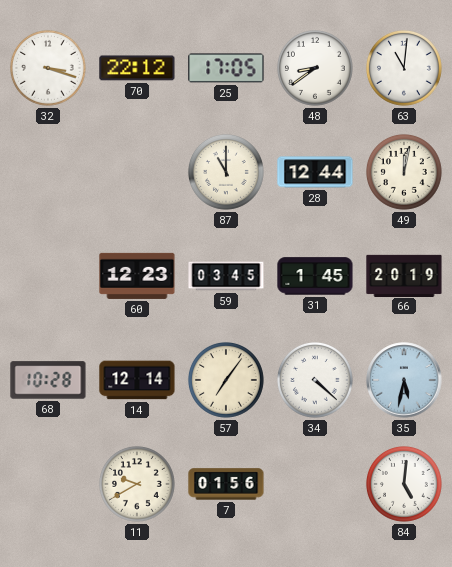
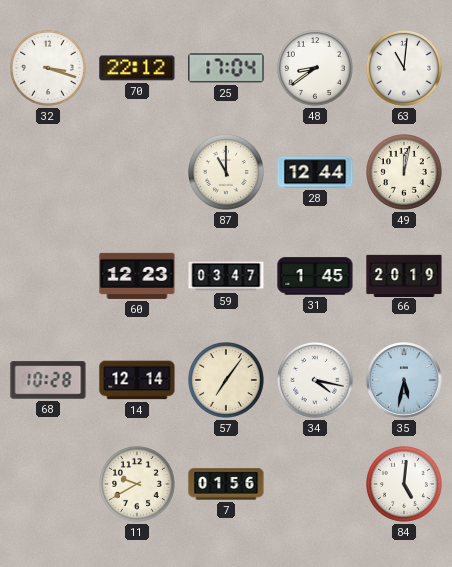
25: 17:05 -> 17:04 (226, 68)
59: 03:45 -> 03:47 (226, 276)
34: 4:22 -> 4:17 (315, 380)
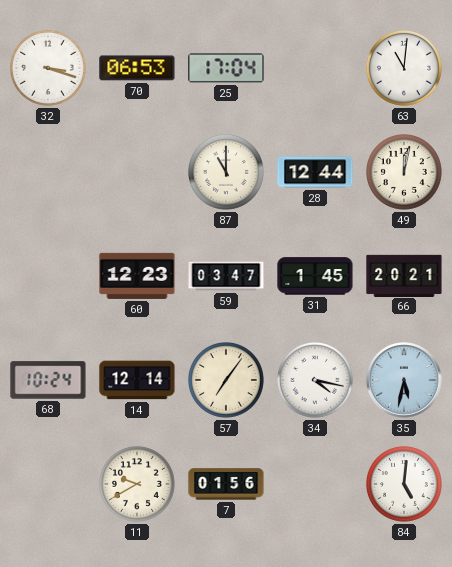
70: 22:12 -> 06:53 (137, 68)
48: 8:39 -> none (315, 68)
66: 20:19 -> 20:21 (404, 275)
68: 10:28 -> 10:24 (48, 380)
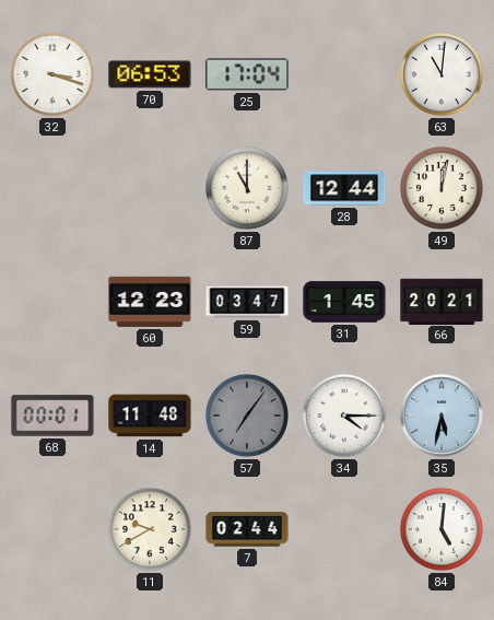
68: 10:24 -> 00:01 (52, 416)
14: 12:14 -> 11:48 (150, 416)
57 dial: cream -> grey (247, 416)
34: 4:17 -> 4:15 (344, 416)
7: 01:56 -> 02:44 (247, 529)
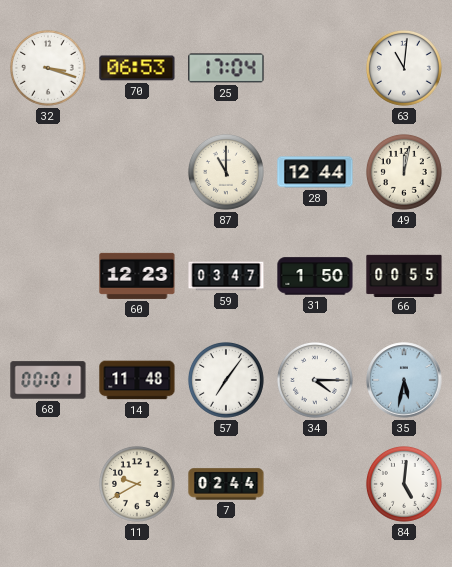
31: 1:45 -> 1:50 (315, 276)
66: 20:21 -> 00:55 (404, 275)
57 dial: grey -> white (226, 380)
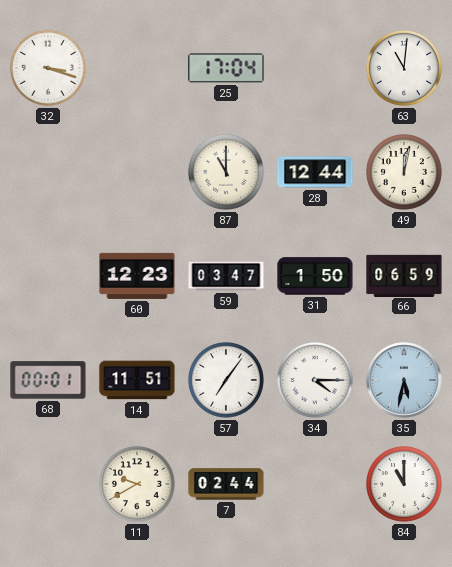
70: 06:53 -> none (137, 68)
66: 00:55 -> 06:59 (404, 275)
14: 11:48 -> 11:51 (137, 380)
84: 5:01 -> 11:00 (404, 484)
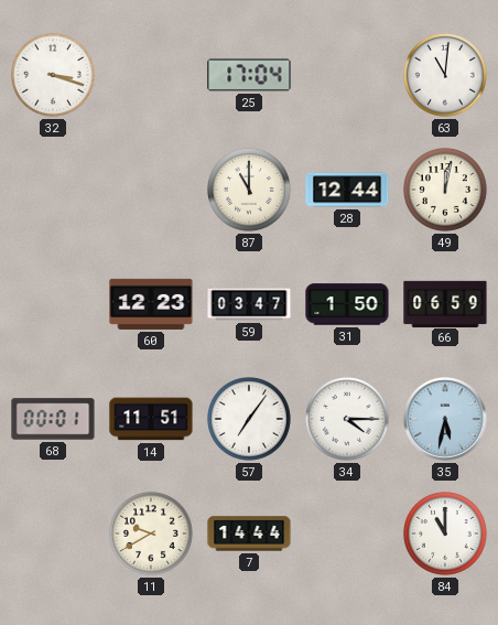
7: 02:44 -> 14:44 (249, 534)
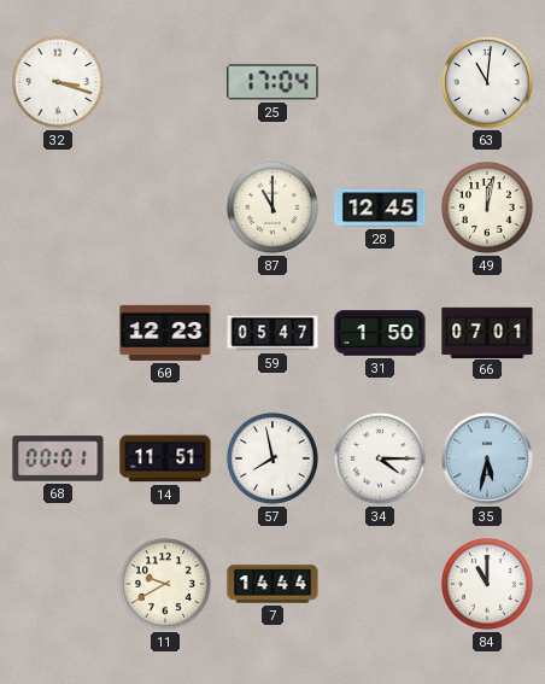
28: 12:44 -> 12:45 (380, 207)
59: 03:47 -> 05:47 (272, 333)
66: 06:59 -> 07:01 (487, 332)
57: 7:06 -> 7:58 (272, 458)
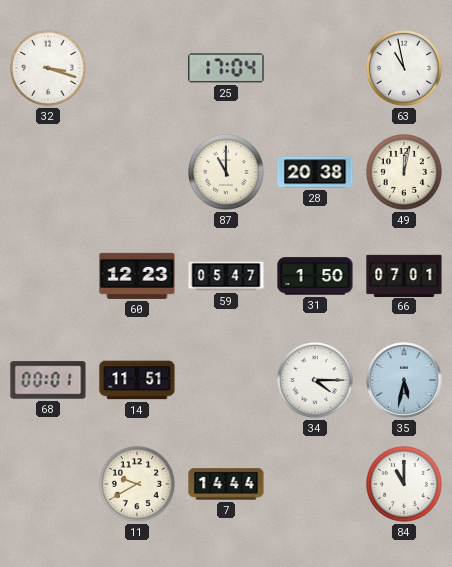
63: 11:01 -> 10:58 (404, 68)
28: 12:45 -> 20:38 (315, 172)
57: 7:58 -> none (272, 458)
